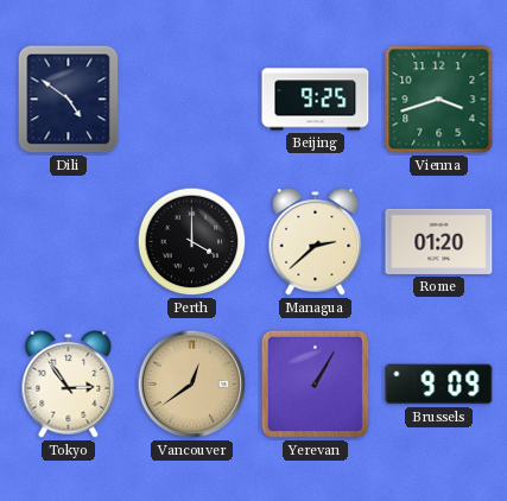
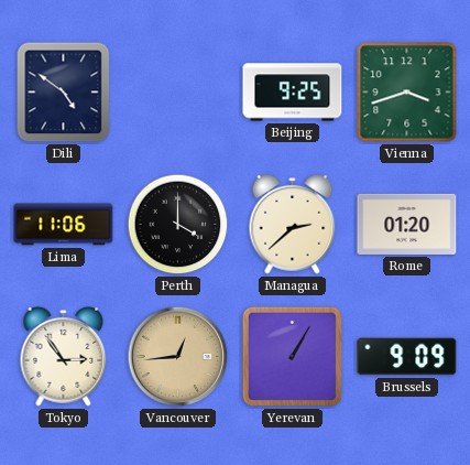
Lima: none -> 11:06 (64, 225)
Vancouver: 12:39 -> 12:44 (178, 357)
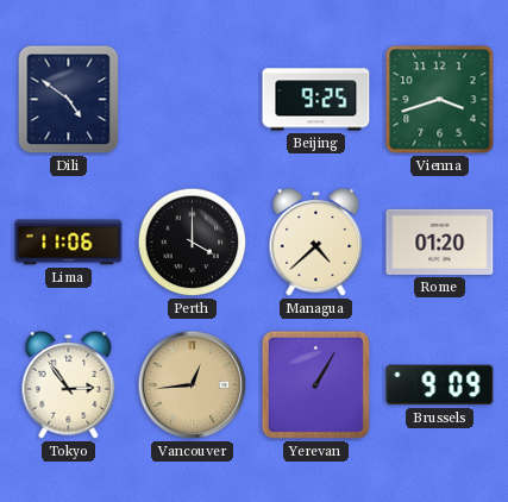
Managua: 2:38 -> 4:38 (316, 241)
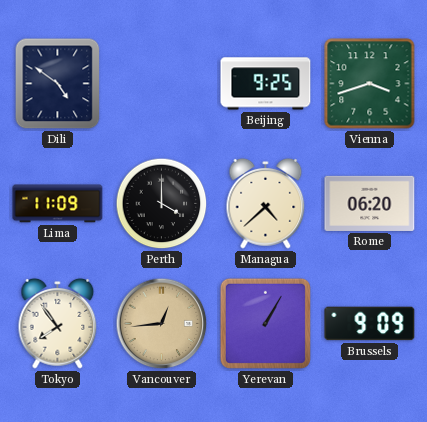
Lima: 11:06 -> 11:09 (58, 204)
Rome: 01:20 -> 06:20 (370, 203)
Tokyo: 2:54 -> 7:54 (58, 323)
